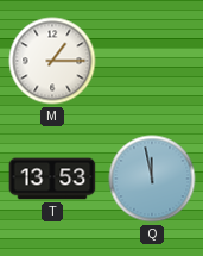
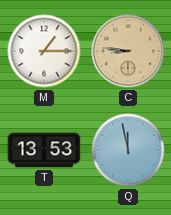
C: none -> 8:46 (128, 51)
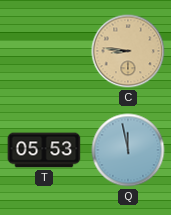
M: 1:15 -> none (44, 51)
T: 13:53 -> 05:53 (44, 150)
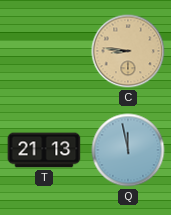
T: 05:53 -> 21:13 (44, 150)
